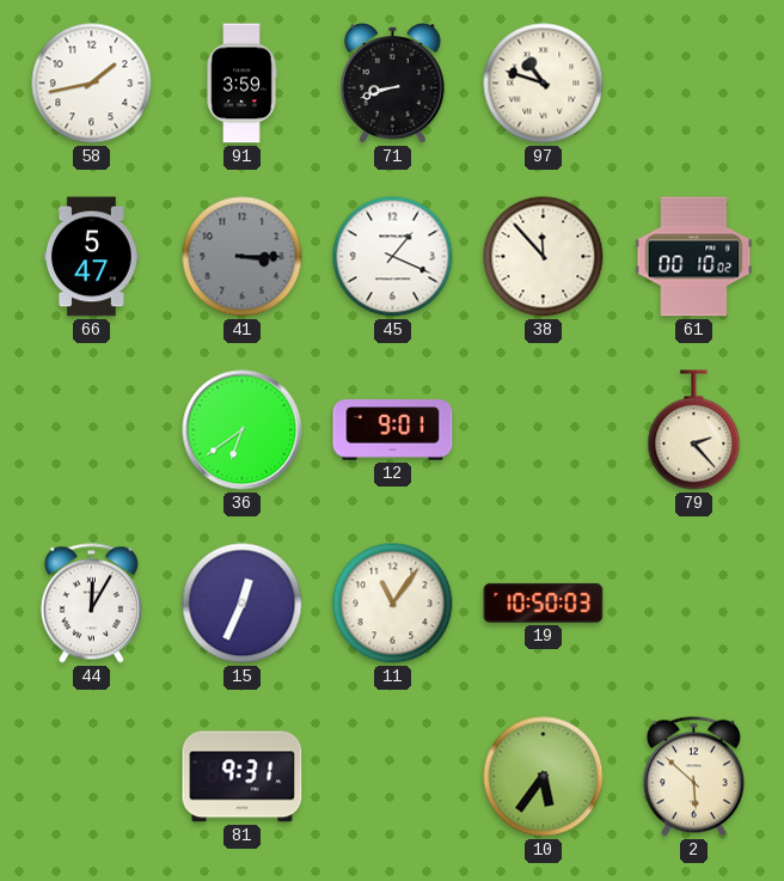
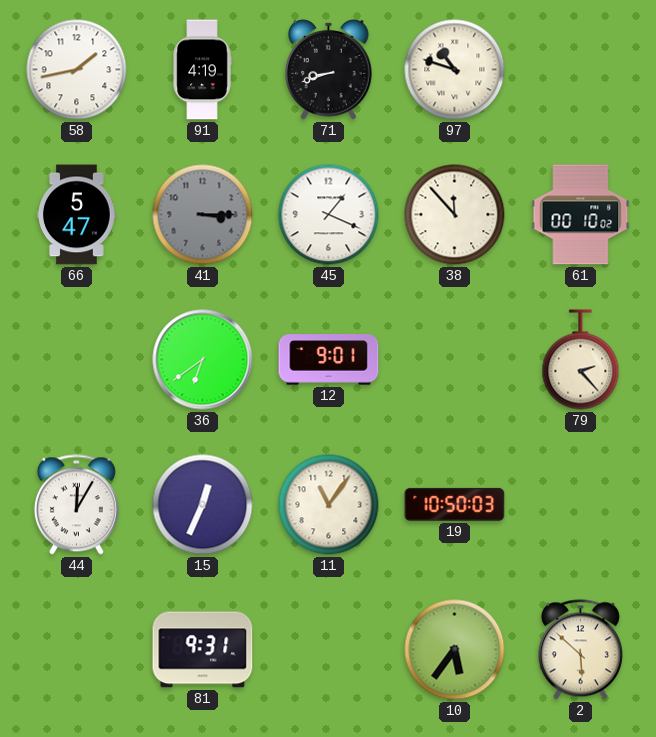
91: 3:59 -> 4:19 (202, 70)
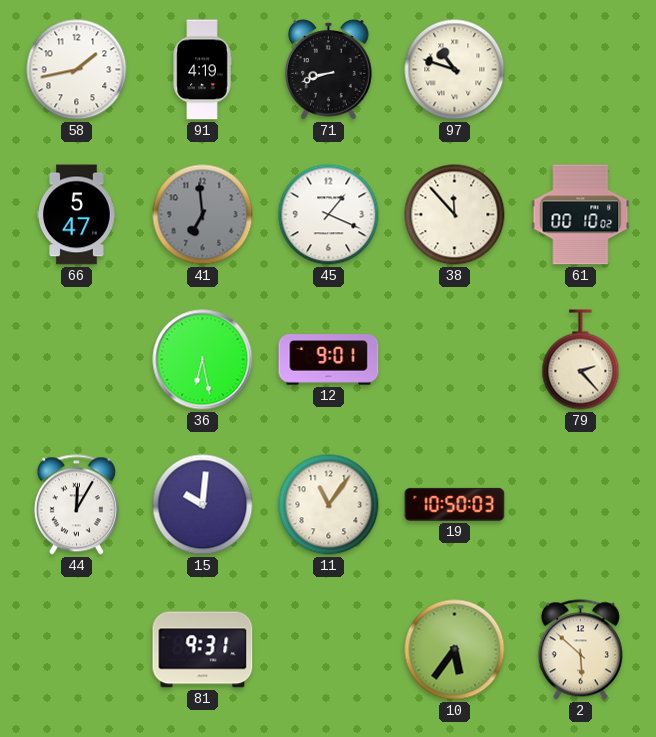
41: 3:15 -> 6:59 (203, 215)
36: 6:39 -> 6:28 (203, 360)
15: 12:34 -> 10:01 (203, 505)
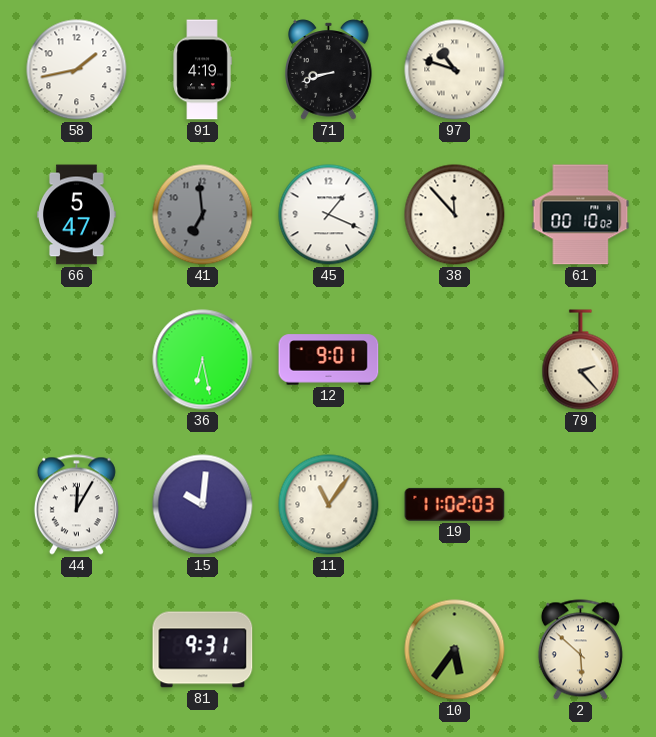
19: 10:50 -> 11:02 (455, 504)
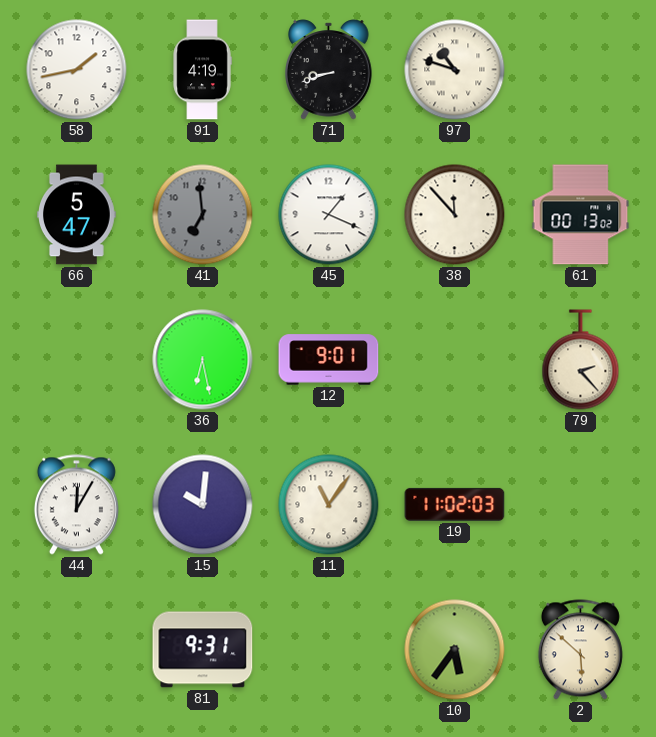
61: 00:10 -> 00:13 (581, 215)
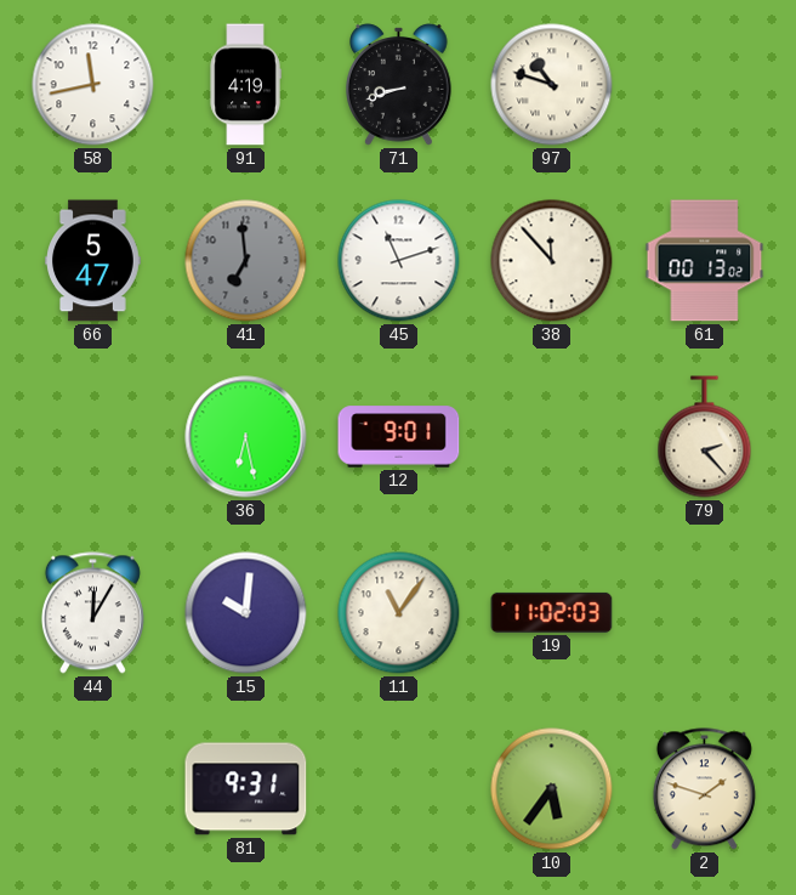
58: 1:43 -> 11:43 (93, 85)
45: 1:19 -> 11:12 (399, 261)
2: 5:52 -> 1:48 (704, 789)
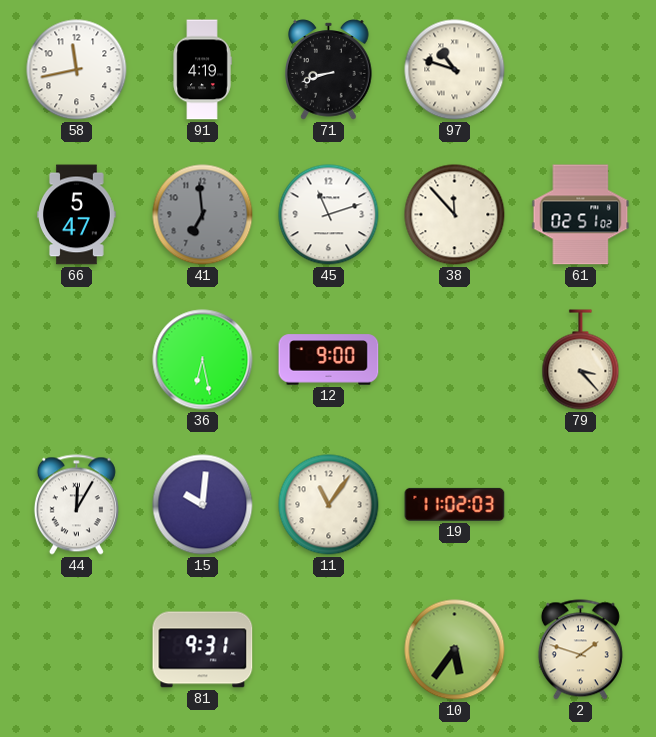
61: 00:13 -> 02:51 (581, 215)
12: 9:01 -> 9:00 (329, 360)
79: 2:23 -> 3:23 (581, 360)
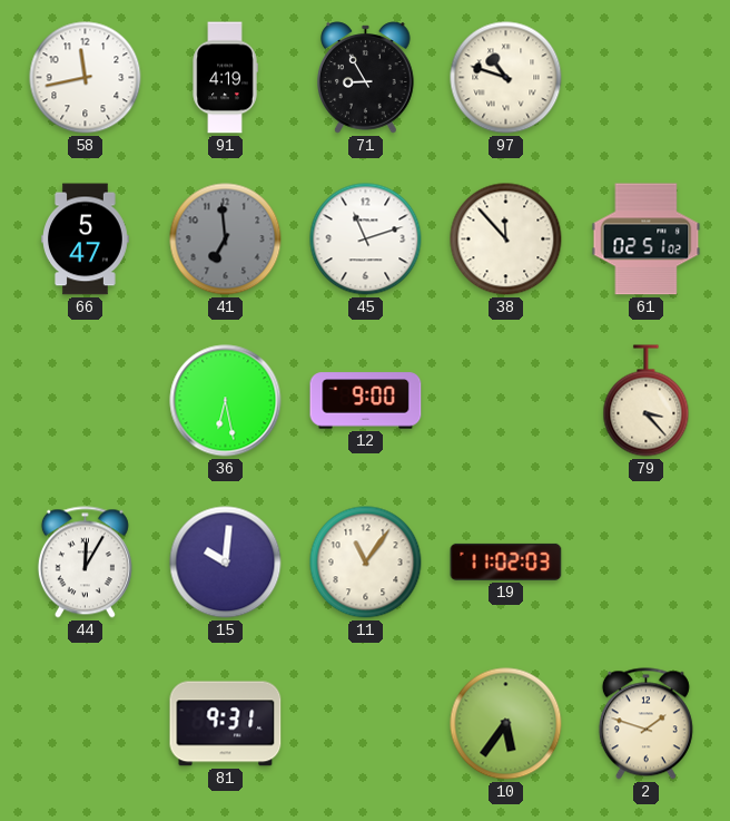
71: 8:42 -> 8:55 (366, 78)
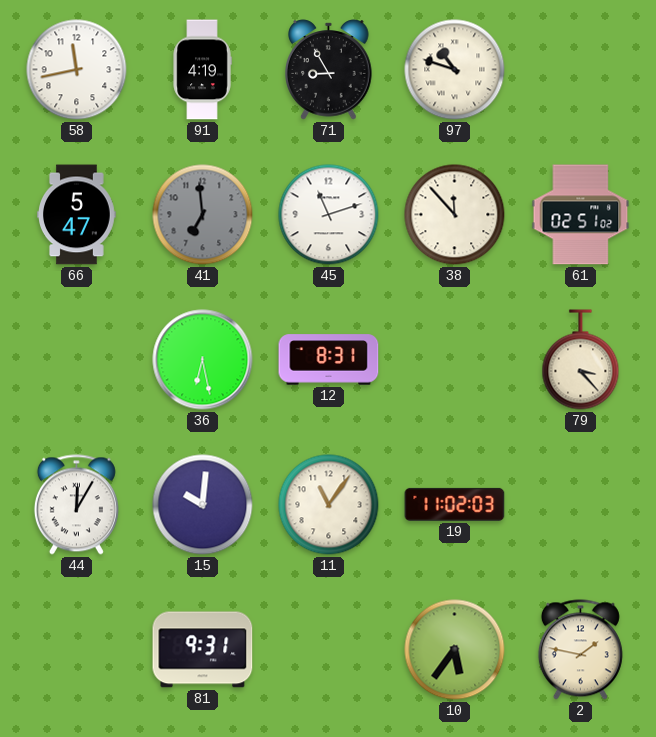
12: 9:00 -> 8:31 (329, 360)
2: 1:48 -> 1:47 (580, 650)
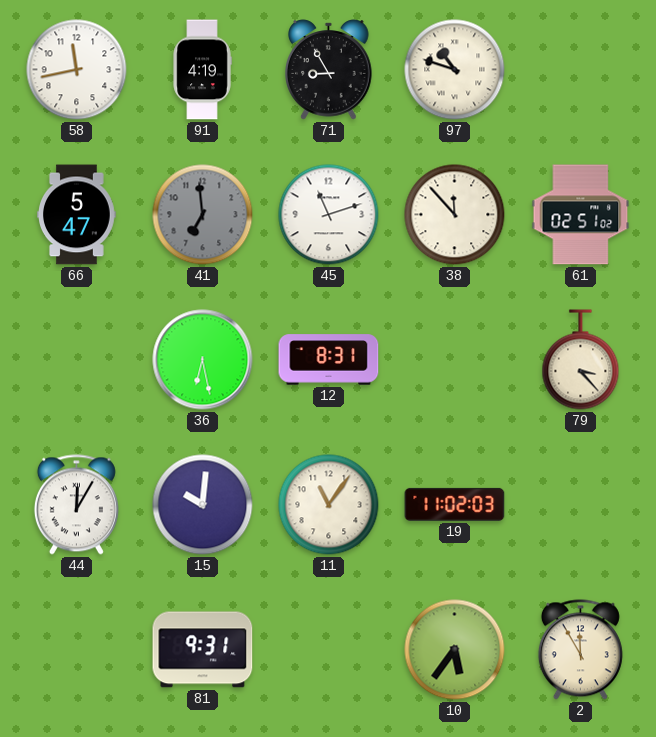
2: 1:47 -> 11:55 (580, 650)
